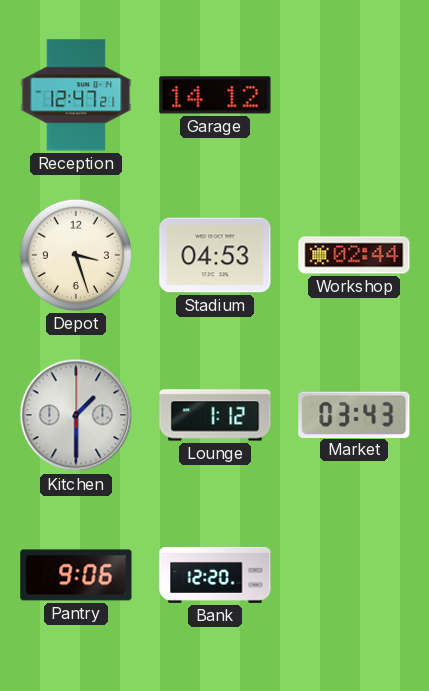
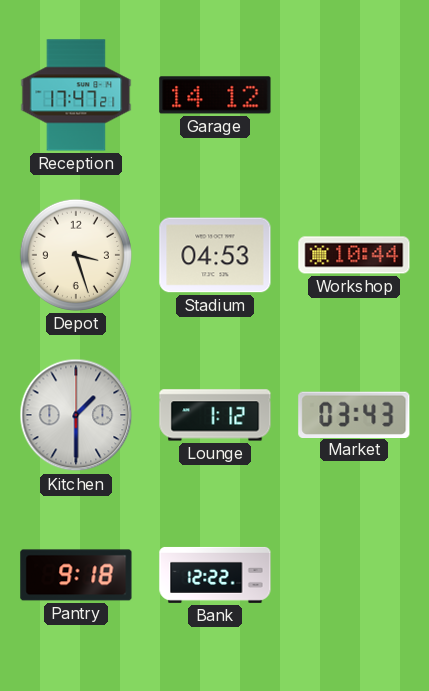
Reception: 12:47 -> 17:47 (76, 95)
Workshop: 02:44 -> 10:44 (354, 255)
Pantry: 9:06 -> 9:18 (76, 575)
Bank: 12:20 -> 12:22 (215, 575)
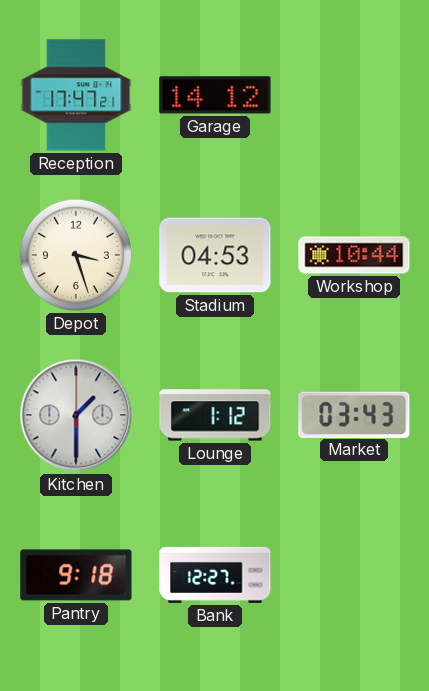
Bank: 12:22 -> 12:27 (215, 575)
